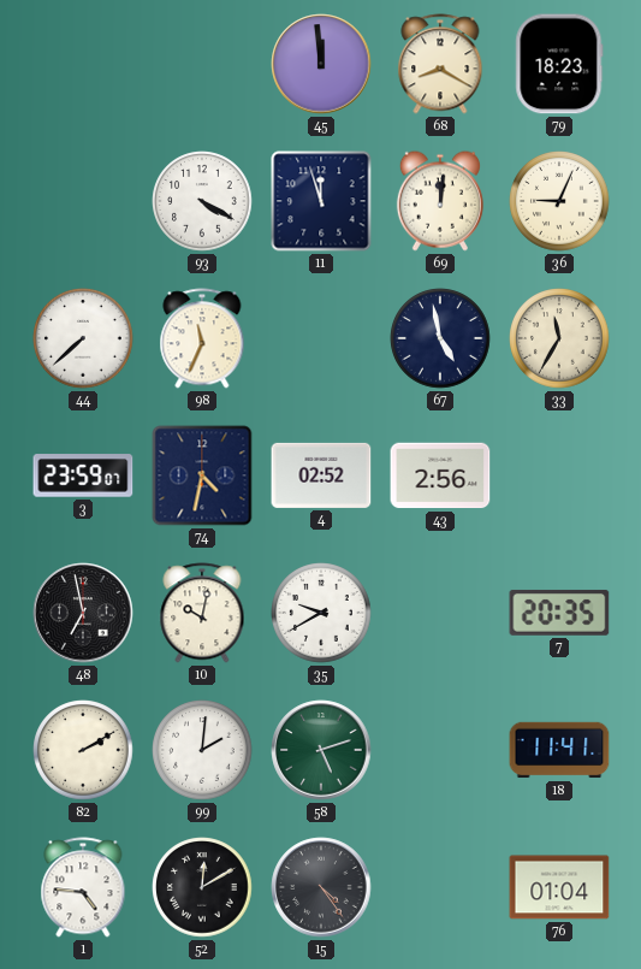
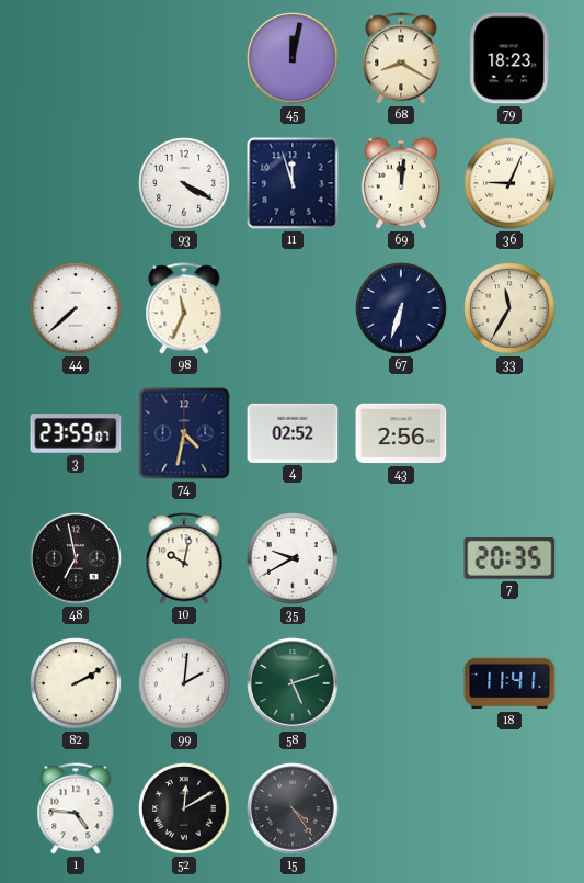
45: 11:59 -> 12:02 (293, 58)
67: 4:58 -> 6:33 (401, 308)
76: 01:04 -> none (559, 887)
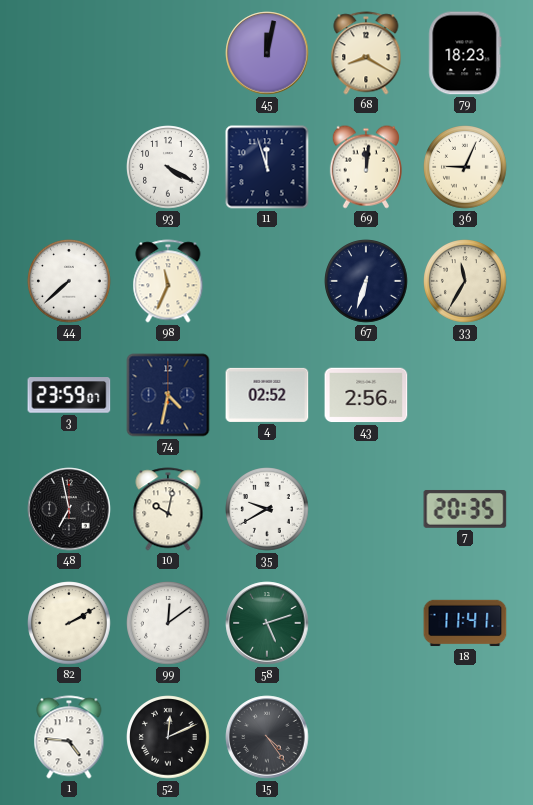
99: 2:01 -> 12:09 (168, 623)
52: 12:10 -> 12:11 (168, 737)
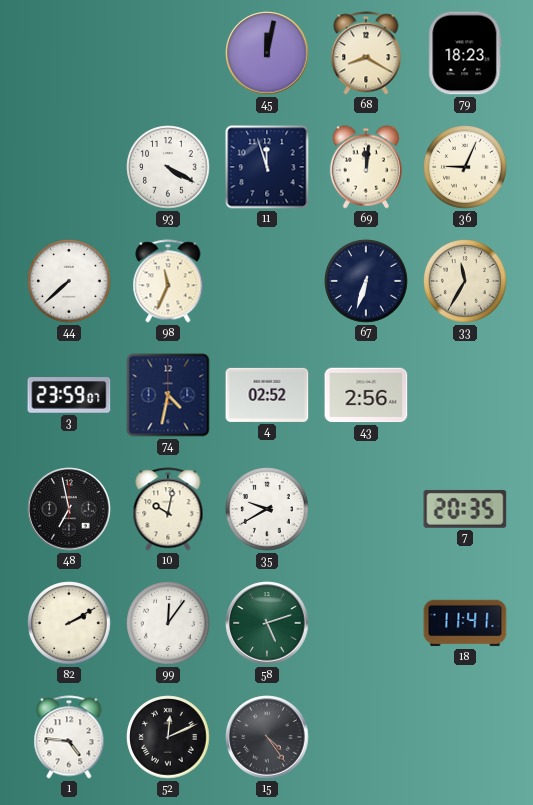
99: 12:09 -> 12:06 (168, 623)
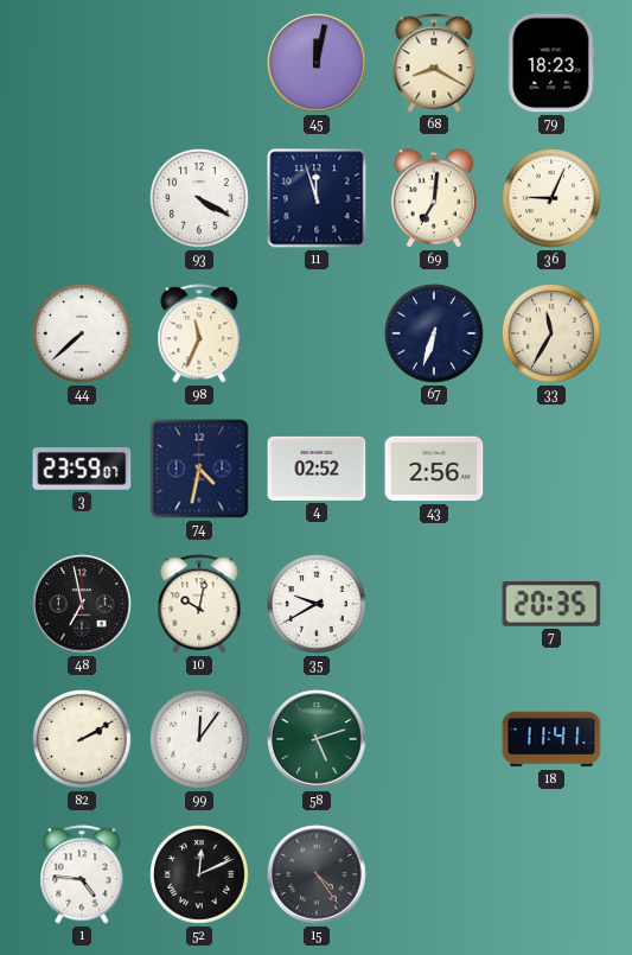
69: 12:01 -> 7:01 (434, 198)
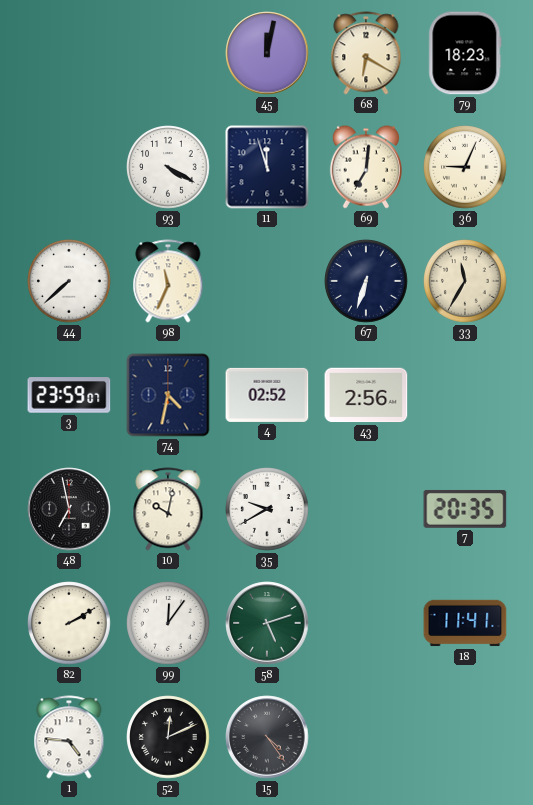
68: 8:20 -> 6:20 (366, 53)
